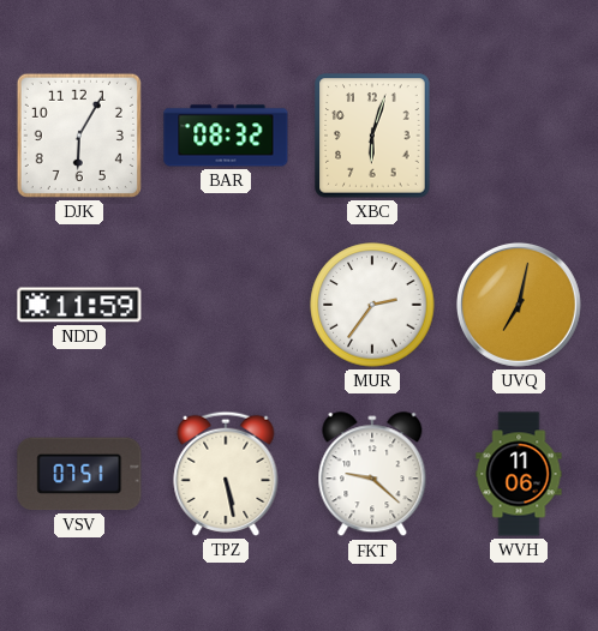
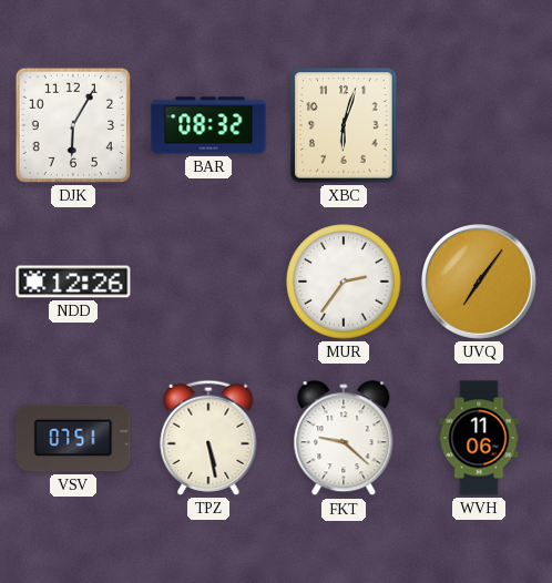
NDD: 11:59 -> 12:26 (73, 282)
UVQ: 7:02 -> 7:06 (479, 282)
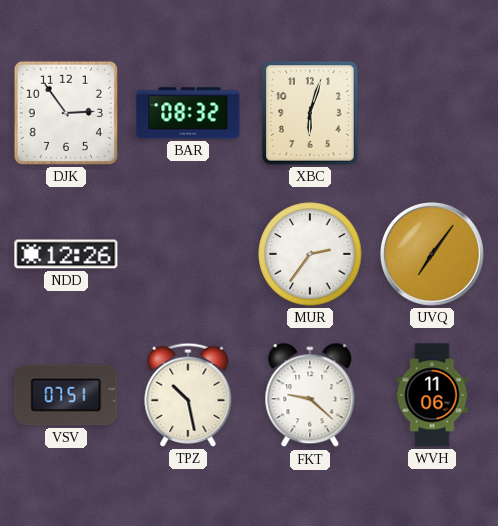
DJK: 6:05 -> 2:54 (66, 113)
TPZ: 5:28 -> 10:28 (188, 395)
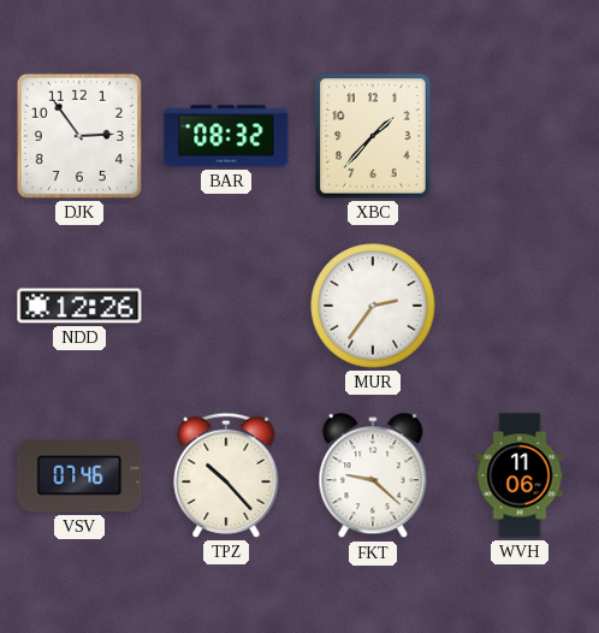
XBC: 6:03 -> 1:37 (373, 136)
UVQ: 7:06 -> none (432, 254)
VSV: 07:51 -> 07:46 (79, 475)
TPZ: 10:28 -> 10:23 (226, 475)
